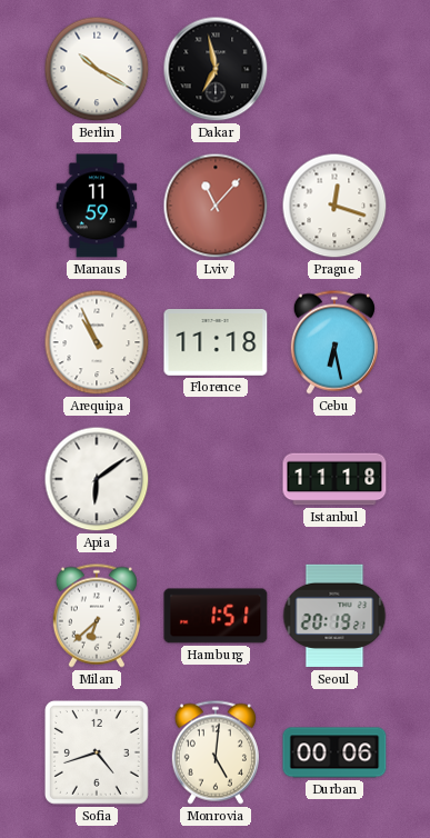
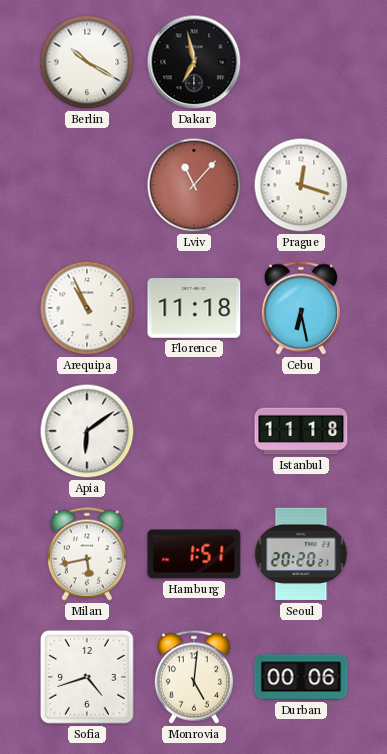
Manaus: 11:59 -> none (97, 206)
Milan: 6:38 -> 5:43 (87, 554)
Seoul: 20:19 -> 20:20 (301, 554)
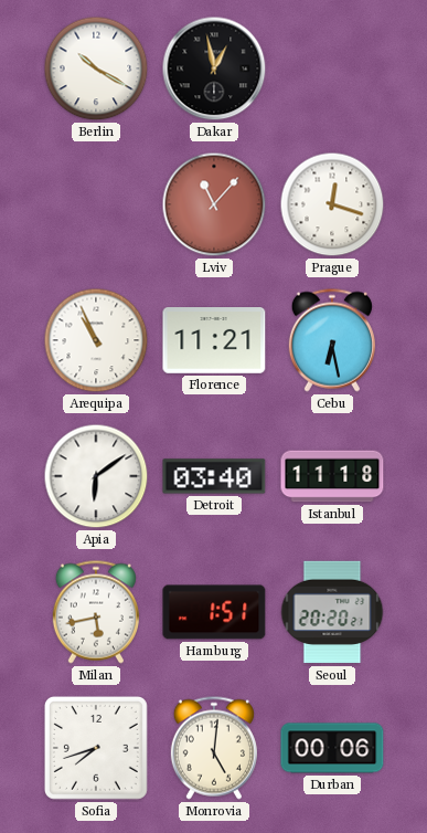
Dakar: 6:58 -> 12:58 (214, 68)
Florence: 11:18 -> 11:21 (214, 341)
Detroit: none -> 03:40 (214, 476)
Sofia: 4:42 -> 7:42 (96, 748)
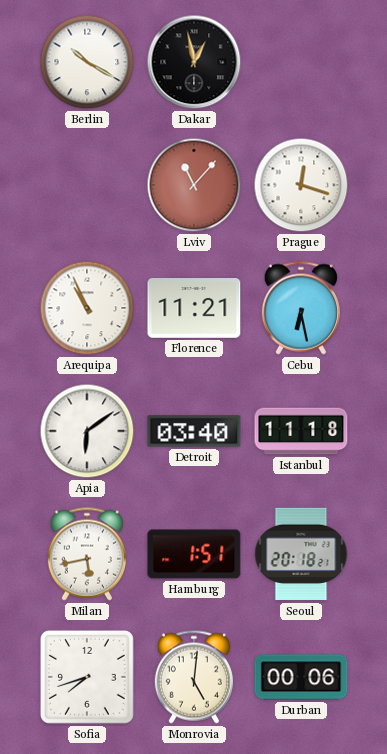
Seoul: 20:20 -> 20:18 (301, 554)
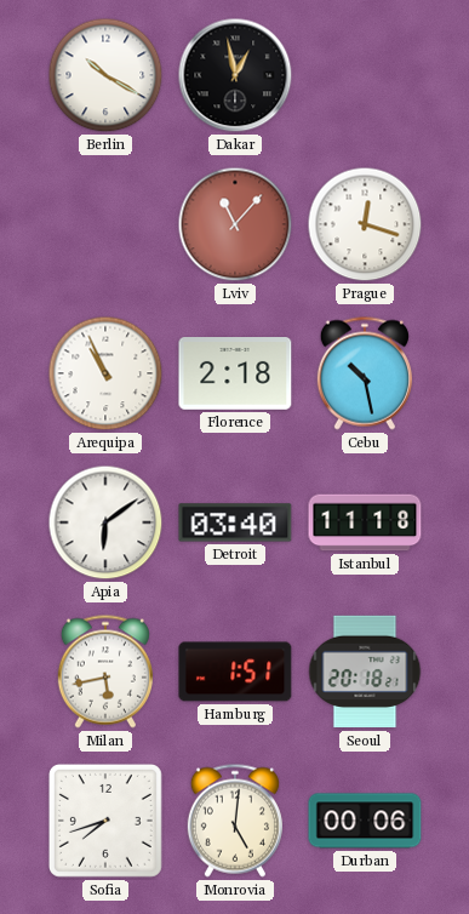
Florence: 11:21 -> 2:18 (235, 375)
Cebu: 6:28 -> 10:28 (365, 373)
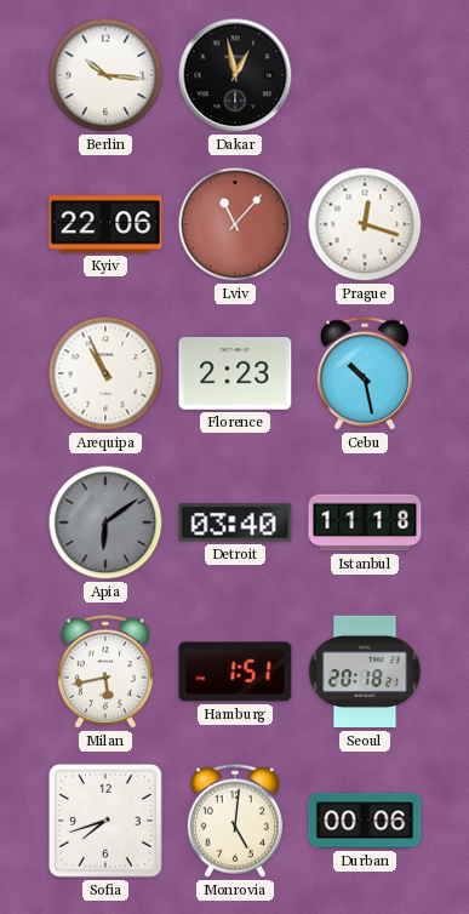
Berlin: 10:20 -> 10:16 (105, 75)
Kyiv: none -> 22:06 (105, 224)
Florence: 2:18 -> 2:23 (235, 375)
Apia dial: white -> grey (105, 522)
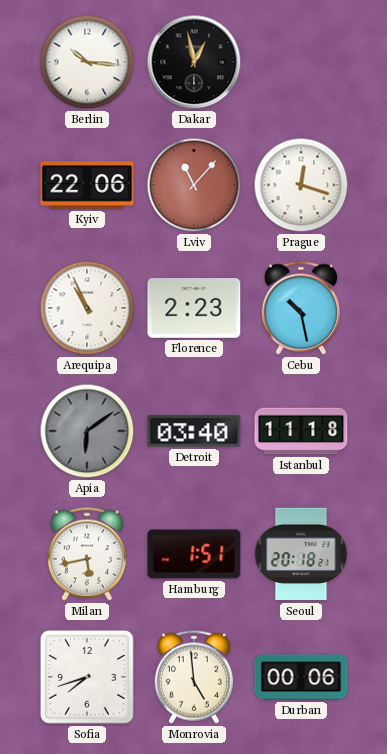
Monrovia: 5:01 -> 4:59 (194, 677)
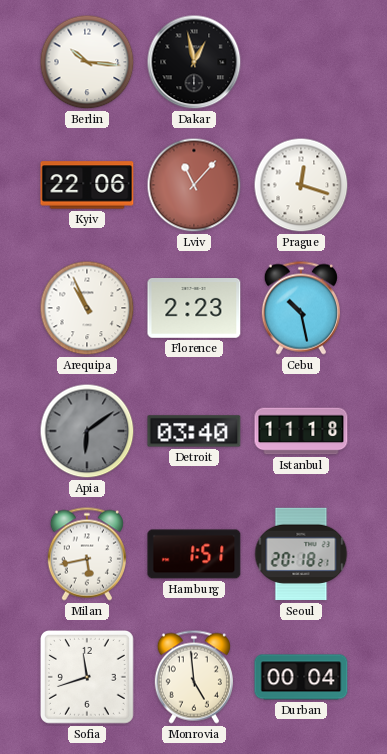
Sofia: 7:42 -> 11:42 (87, 677)
Durban: 00:06 -> 00:04 (301, 677)
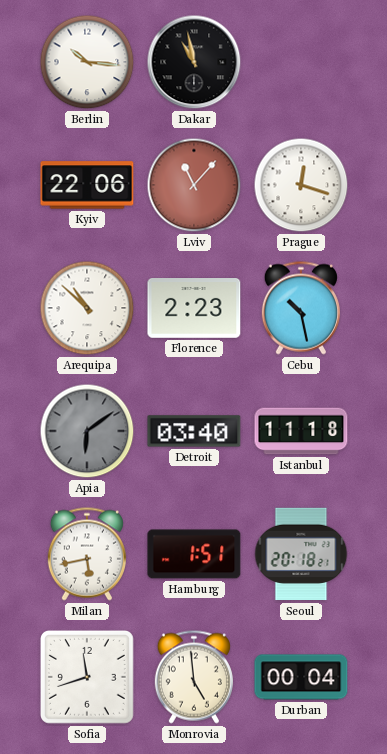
Dakar: 12:58 -> 10:58 (194, 62)
Arequipa: 10:56 -> 10:52 (87, 308)
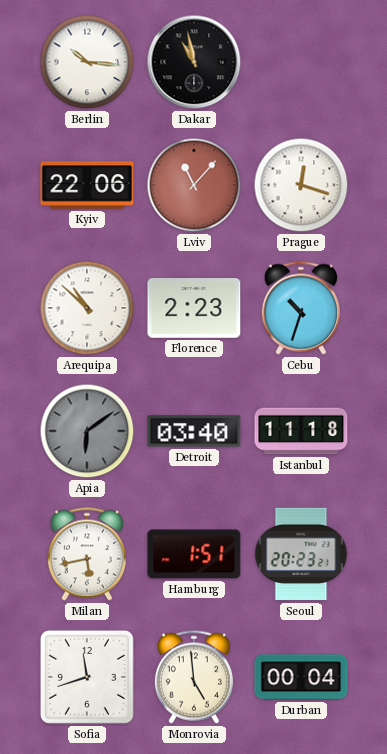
Cebu: 10:28 -> 10:33 (301, 308)
Seoul: 20:18 -> 20:23 (301, 554)
